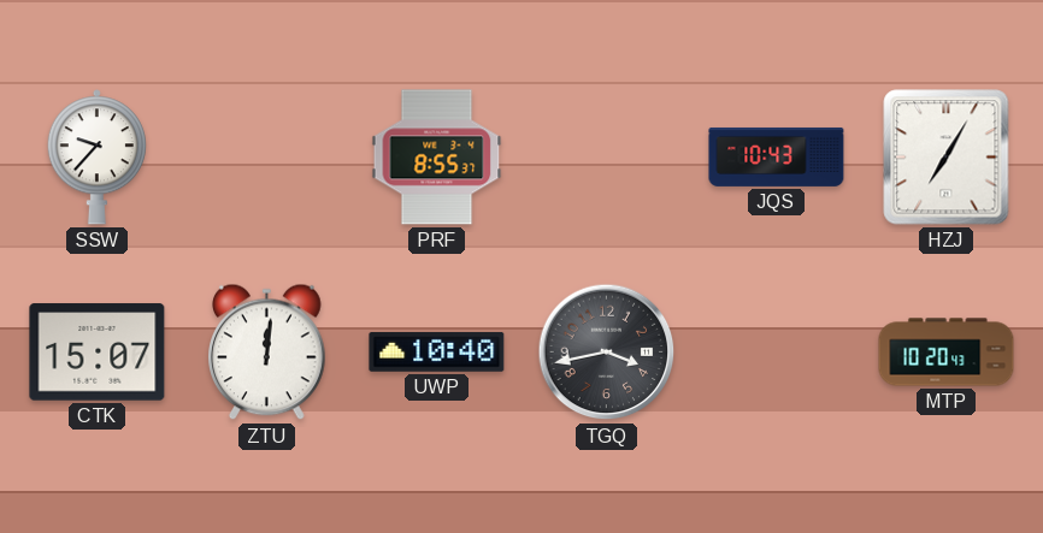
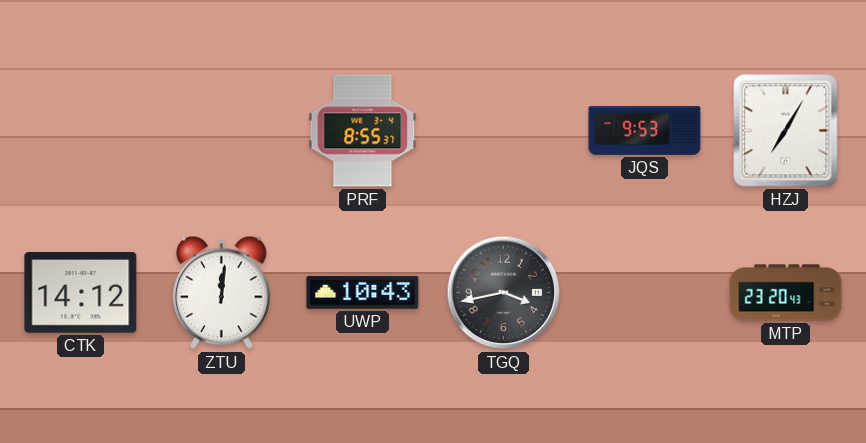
SSW: 9:37 -> none (96, 158)
JQS: 10:43 -> 9:53 (645, 130)
CTK: 15:07 -> 14:12 (81, 293)
UWP: 10:40 -> 10:43 (363, 292)
MTP: 10:20 -> 23:20 (786, 293)
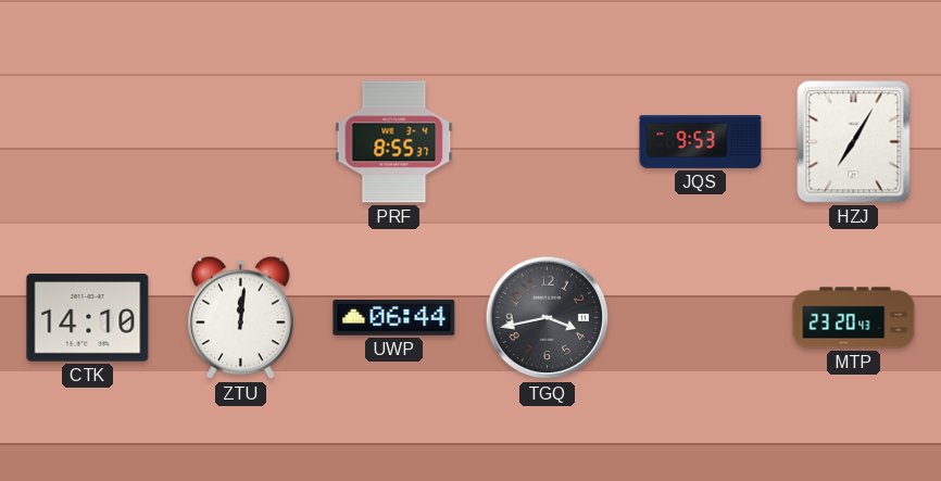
CTK: 14:12 -> 14:10 (88, 318)
UWP: 10:43 -> 06:44 (394, 317)
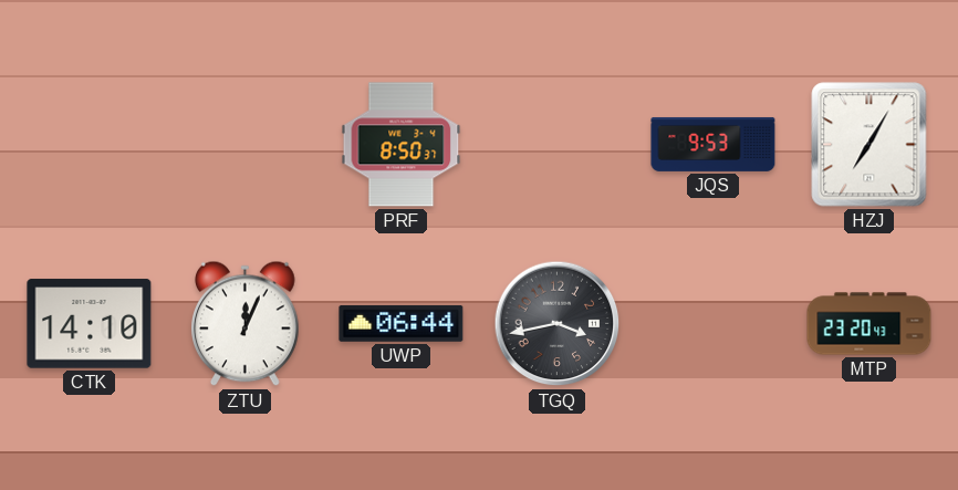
PRF: 8:55 -> 8:50 (402, 145)
ZTU: 12:01 -> 12:04 (246, 324)
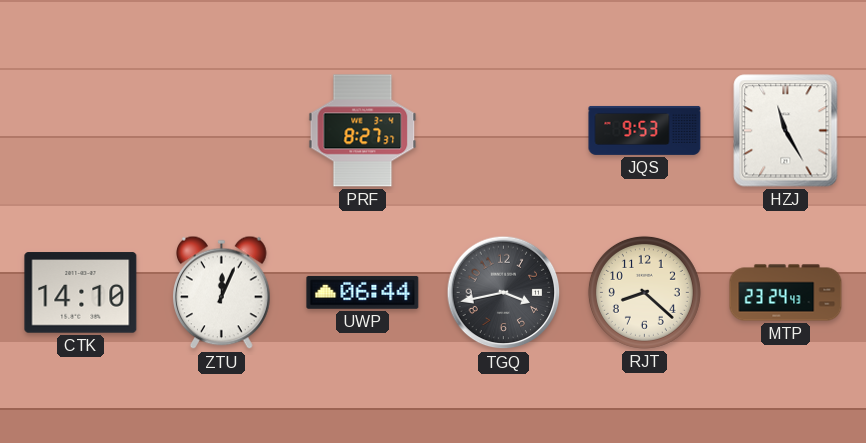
PRF: 8:50 -> 8:27 (363, 131)
HZJ: 7:05 -> 11:25 (786, 131)
RJT: none -> 8:22 (644, 292)
MTP: 23:20 -> 23:24 (786, 293)
